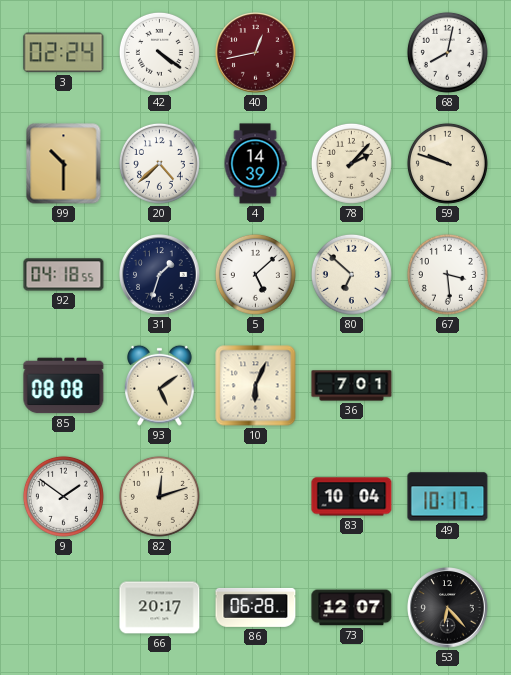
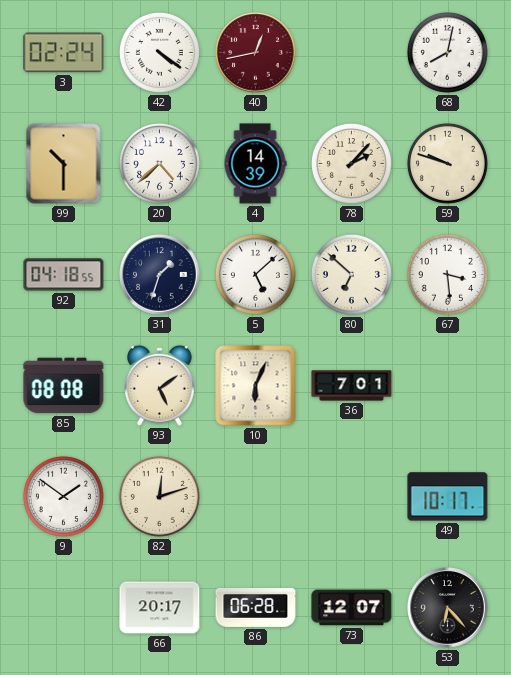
83: 10:04 -> none (352, 497)
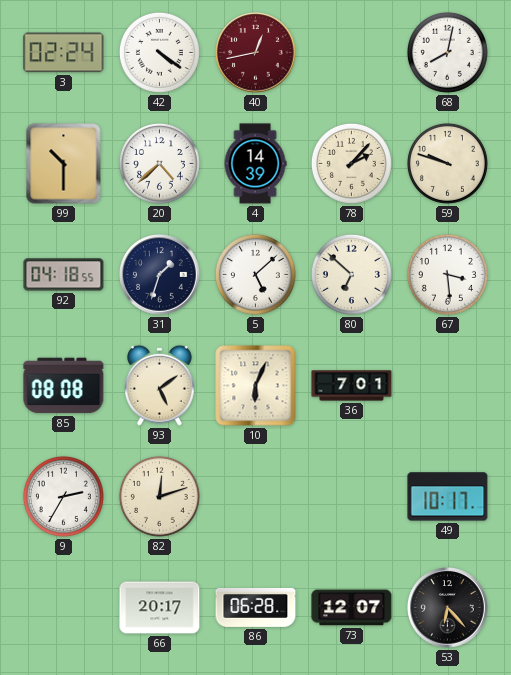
9: 1:51 -> 2:35 (63, 496)
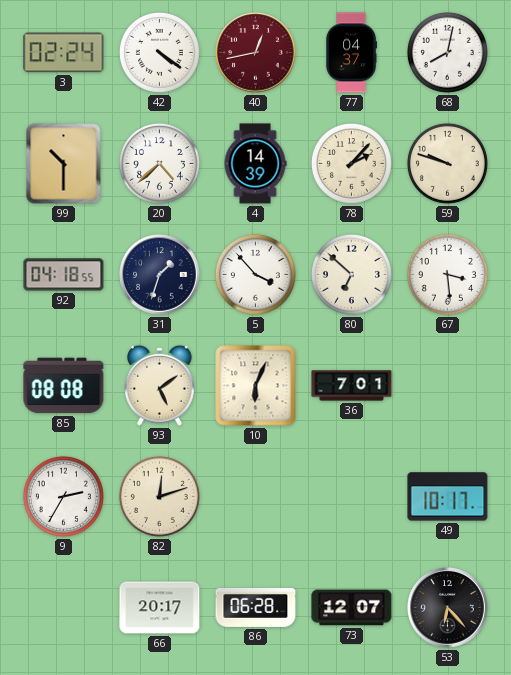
77: none -> 04:37 (351, 53)
5: 5:08 -> 3:53 (255, 274)
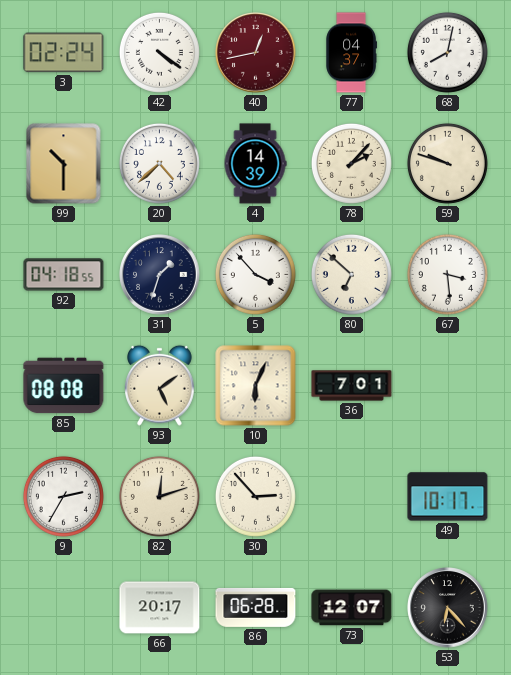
30: none -> 2:53 (255, 496)
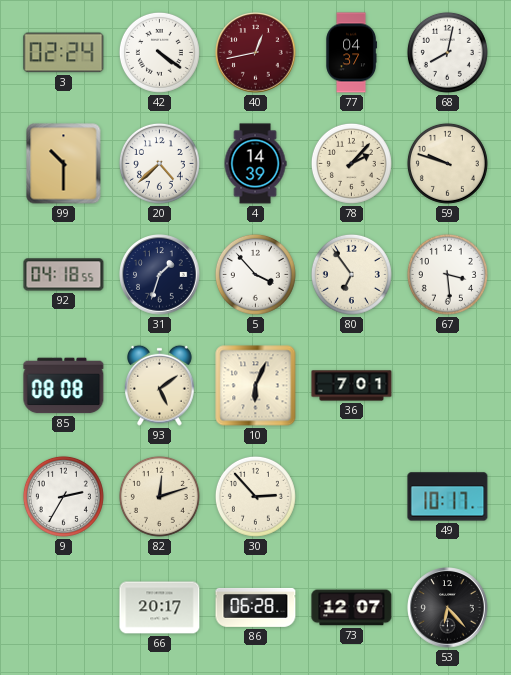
80: 6:52 -> 6:54 (351, 274)
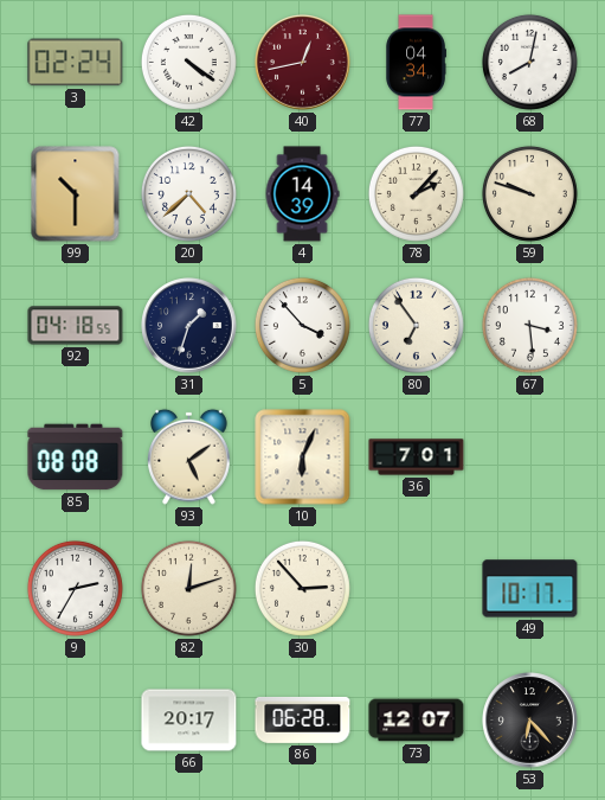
77: 04:37 -> 04:34 (416, 63)
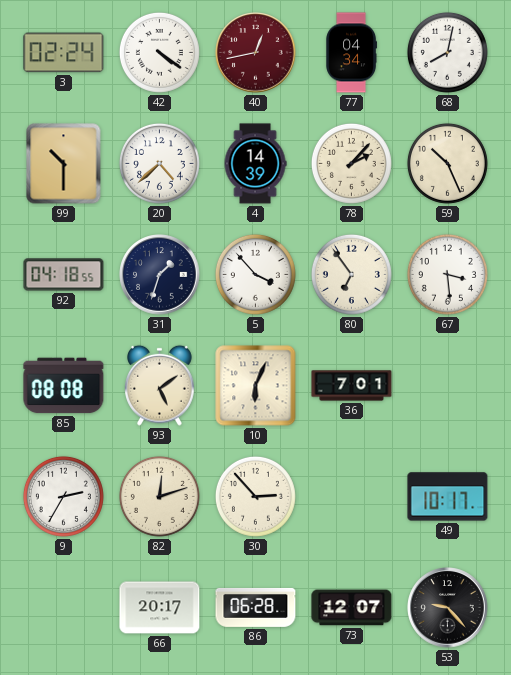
59: 9:48 -> 10:26 (447, 163)
53: 6:23 -> 9:23 (448, 608)
